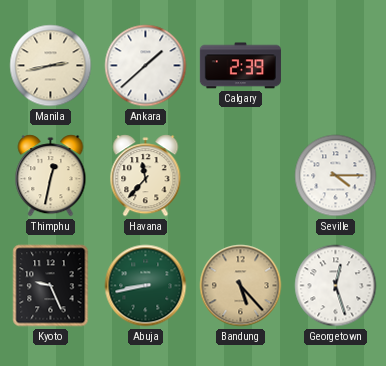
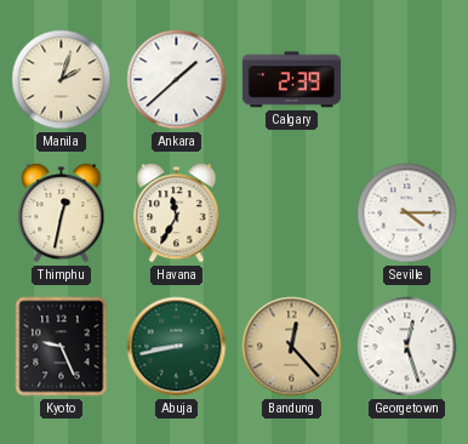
Manila: 2:43 -> 2:03 (62, 80)
Havana: 11:37 -> 11:35 (177, 214)
Bandung: 5:23 -> 12:23 (292, 347)
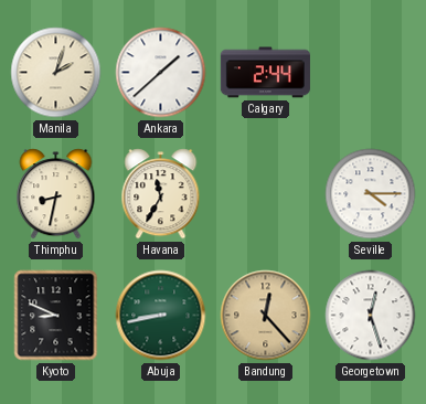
Calgary: 2:39 -> 2:44 (265, 73)
Thimphu: 12:32 -> 8:32 (56, 194)
Kyoto: 9:26 -> 8:49 (56, 316)
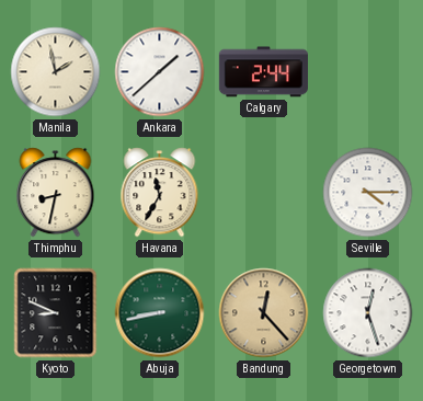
Manila: 2:03 -> 1:58 (56, 72)
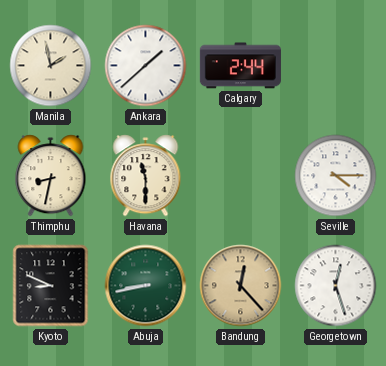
Havana: 11:35 -> 11:30 (146, 176)
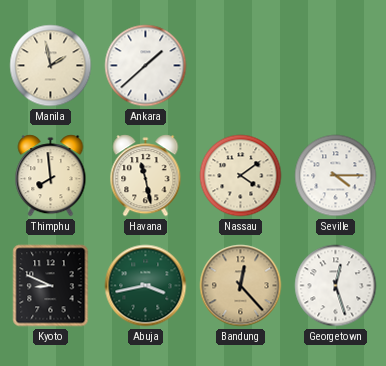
Calgary: 2:44 -> none (240, 66)
Thimphu: 8:32 -> 7:59 (51, 176)
Havana: 11:30 -> 11:28 (146, 176)
Nassau: none -> 4:09 (241, 176)
Abuja: 8:43 -> 3:43 (146, 286)
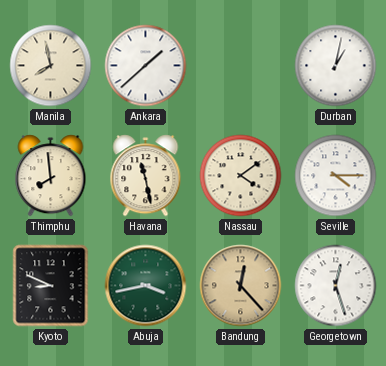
Manila: 1:58 -> 7:58 (51, 66)
Durban: none -> 1:02 (336, 66)
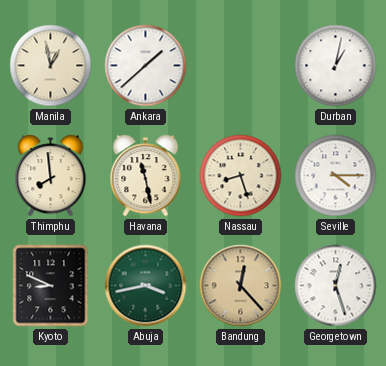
Manila: 7:58 -> 12:58 (51, 66)
Nassau: 4:09 -> 8:27 (241, 176)
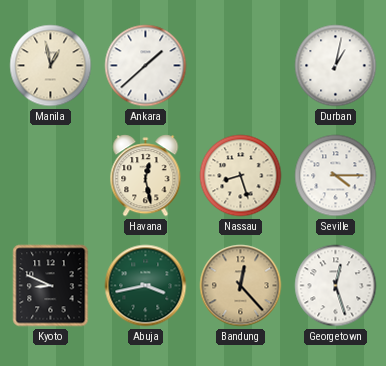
Thimphu: 7:59 -> none (51, 176)
Havana: 11:28 -> 12:28 (146, 176)
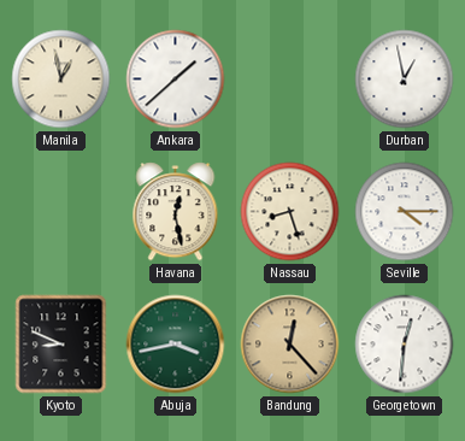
Durban: 1:02 -> 12:58 (405, 80)
Georgetown: 12:27 -> 12:31 (405, 345)
